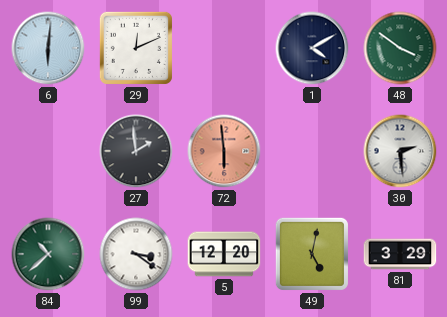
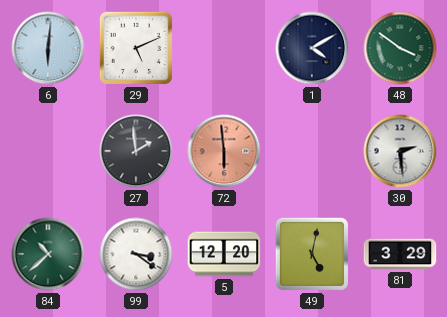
29: 12:11 -> 5:11 (136, 48)
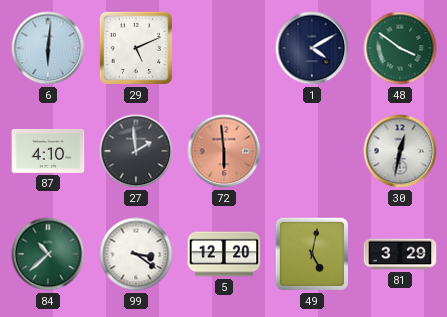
87: none -> 4:10 (48, 151)
30: 2:29 -> 12:32 (400, 151)
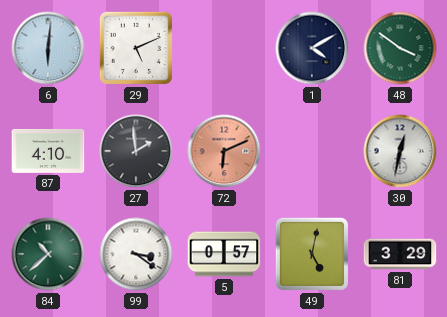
72: 5:59 -> 6:11 (224, 151)
5: 12:20 -> 0:57 (224, 254)
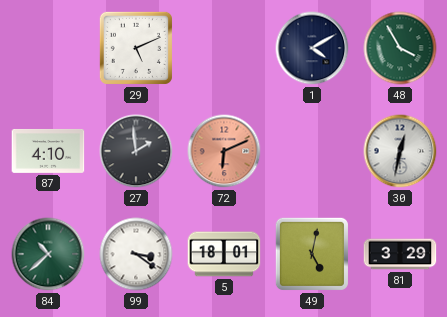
6: 6:01 -> none (48, 48)
48: 3:51 -> 3:55 (400, 48)
5: 0:57 -> 18:01 (224, 254)
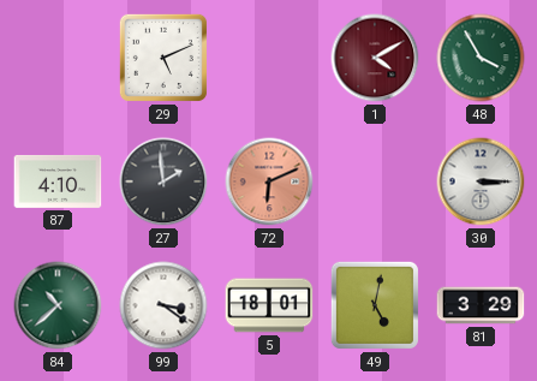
1 dial: navy -> burgundy (375, 58)
30: 12:32 -> 3:15 (481, 181)
